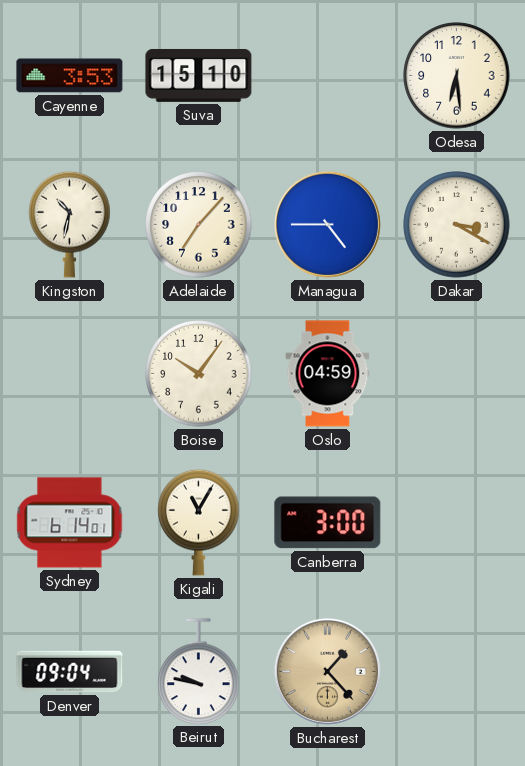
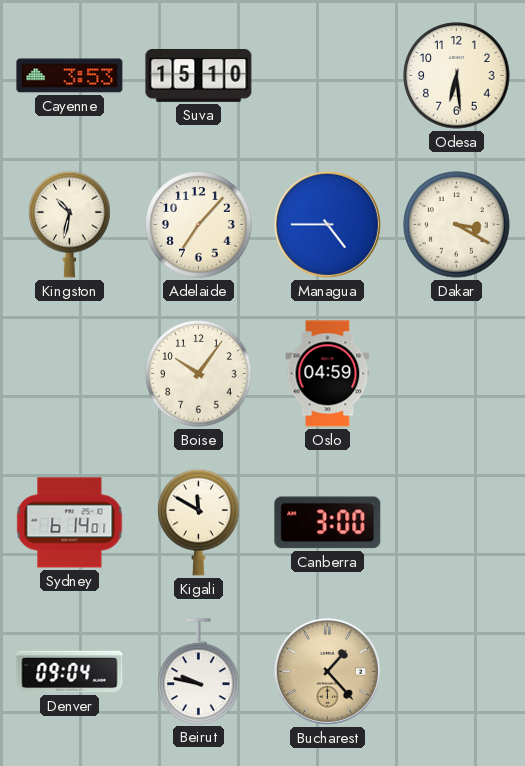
Kigali: 11:05 -> 11:50 (199, 522)
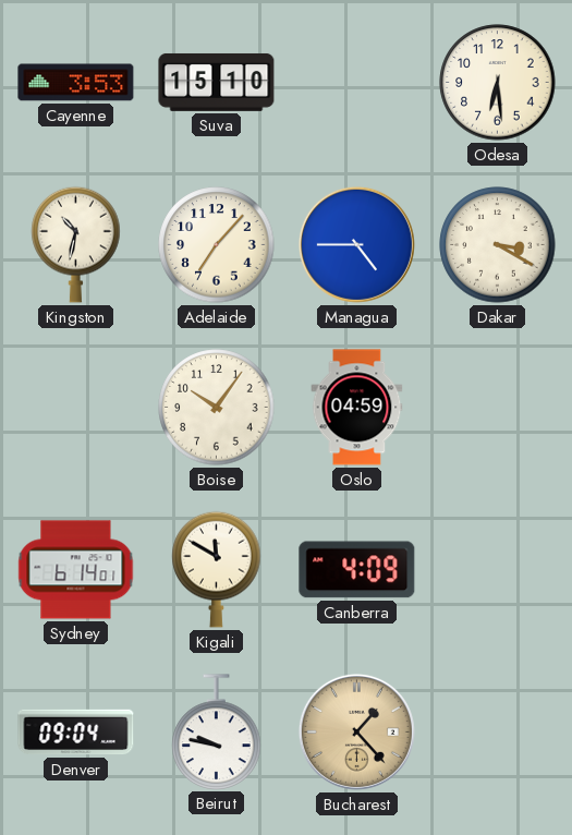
Canberra: 3:00 -> 4:09 (357, 570)
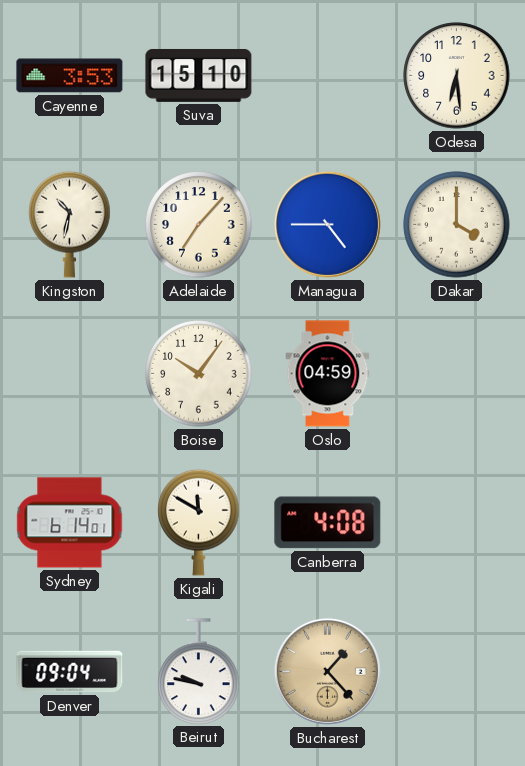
Dakar: 3:20 -> 4:00 (457, 225)
Canberra: 4:09 -> 4:08 (328, 523)
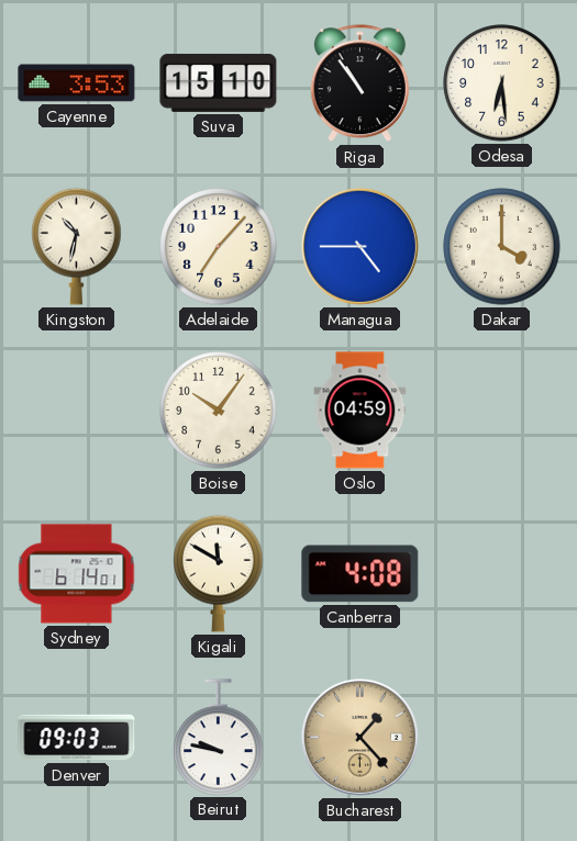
Riga: none -> 10:54 (359, 83)
Denver: 09:04 -> 09:03 (77, 738)
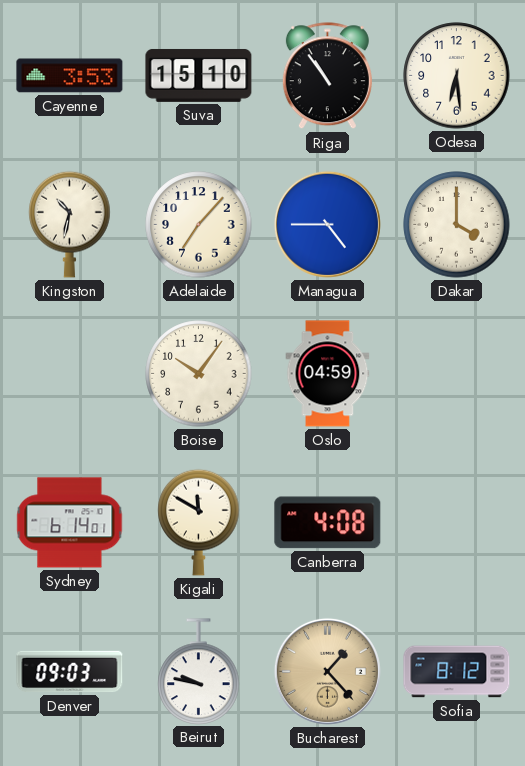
Sofia: none -> 8:12 (457, 672)
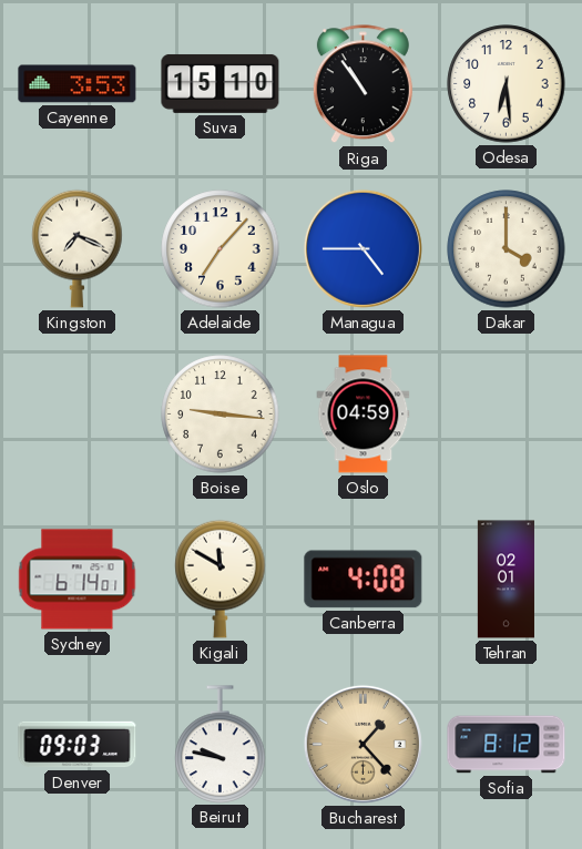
Kingston: 10:32 -> 7:19 (78, 248)
Boise: 10:06 -> 9:16 (221, 415)
Tehran: none -> 02:01 (506, 580)
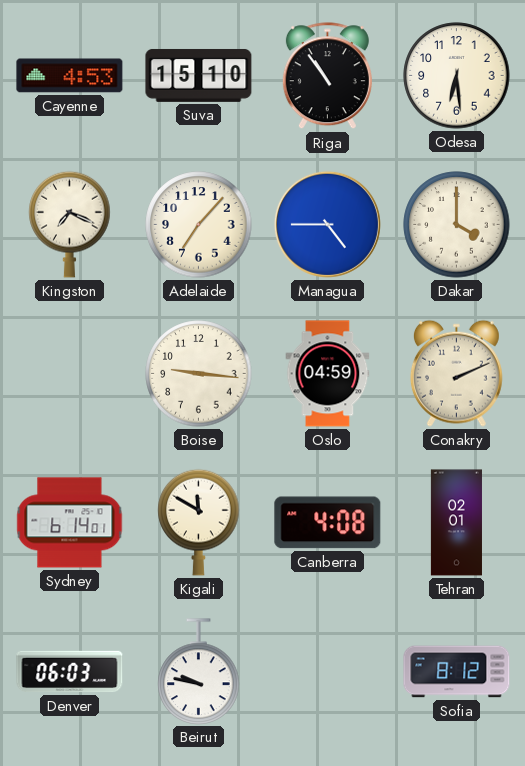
Cayenne: 3:53 -> 4:53 (70, 76)
Conakry: none -> 2:11 (456, 373)
Denver: 09:03 -> 06:03 (70, 672)
Bucharest: 1:23 -> none (363, 744)
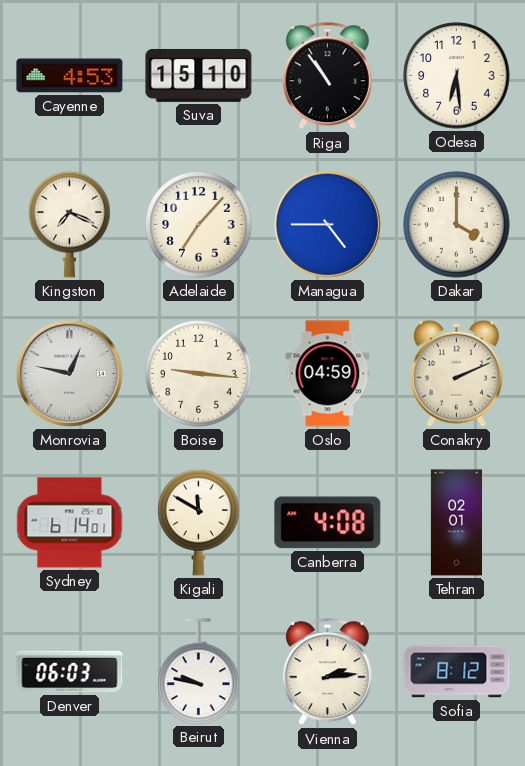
Monrovia: none -> 12:47 (69, 373)
Vienna: none -> 2:14 (327, 672)
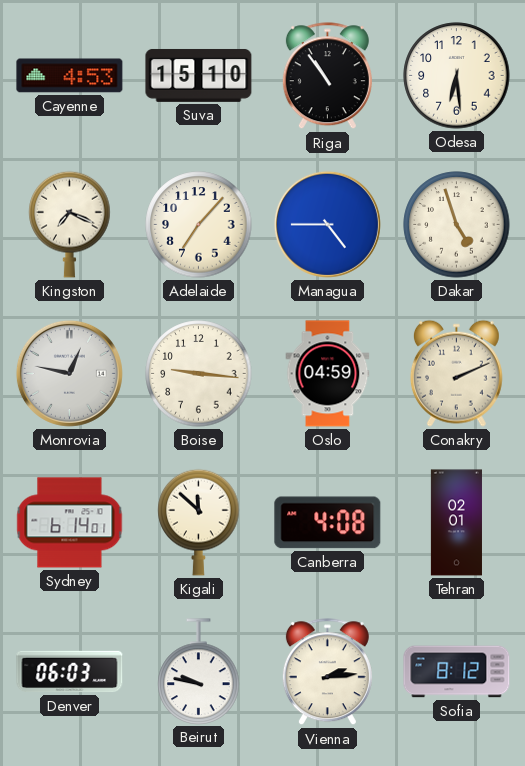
Dakar: 4:00 -> 4:57 (457, 225)
Kigali: 11:50 -> 11:52 (199, 522)
